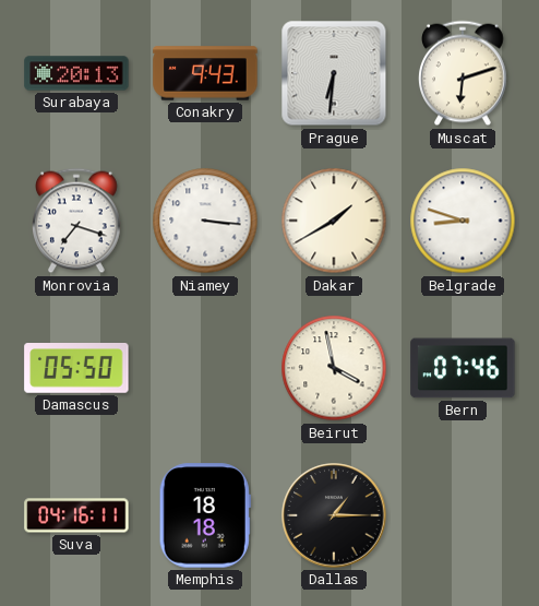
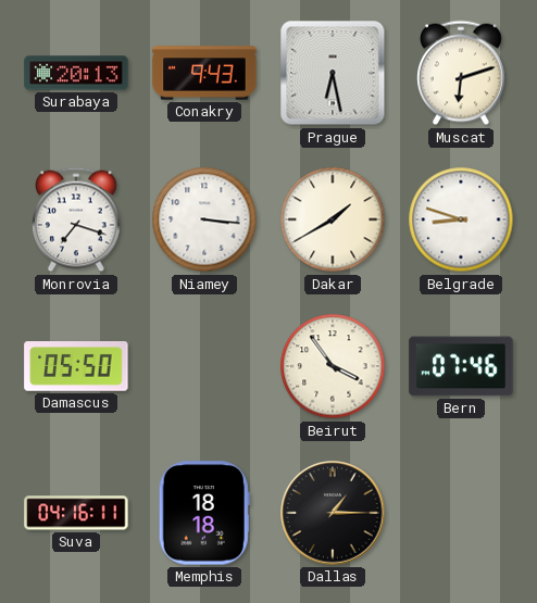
Prague: 6:31 -> 6:28 (333, 73)
Beirut: 3:58 -> 3:54 (333, 366)
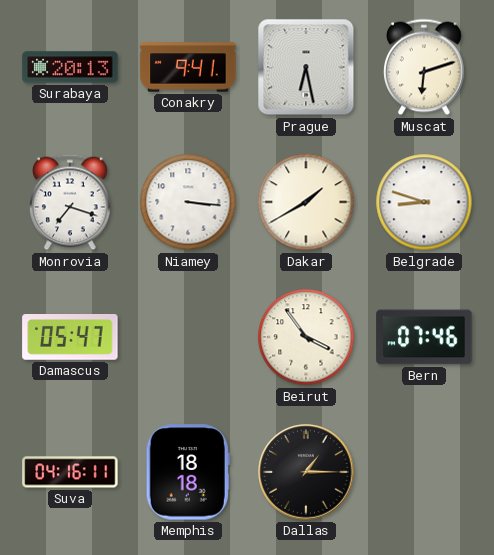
Conakry: 9:43 -> 9:41 (188, 67)
Damascus: 05:50 -> 05:47 (70, 337)
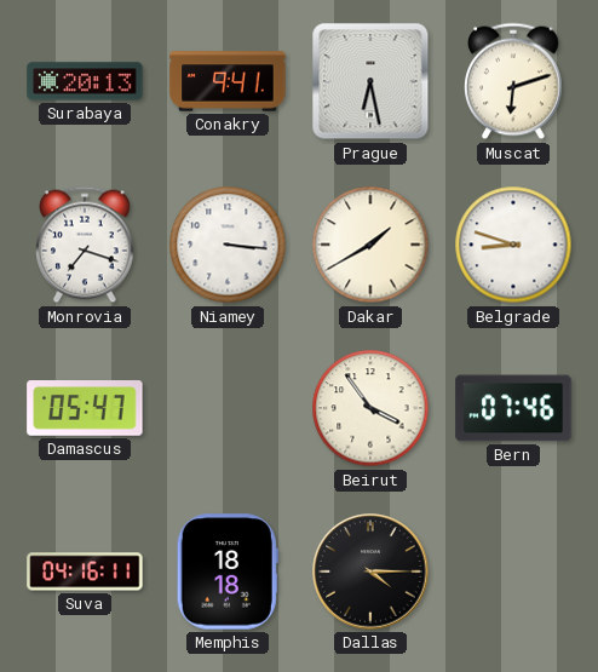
Dallas: 1:15 -> 4:15 (370, 572)
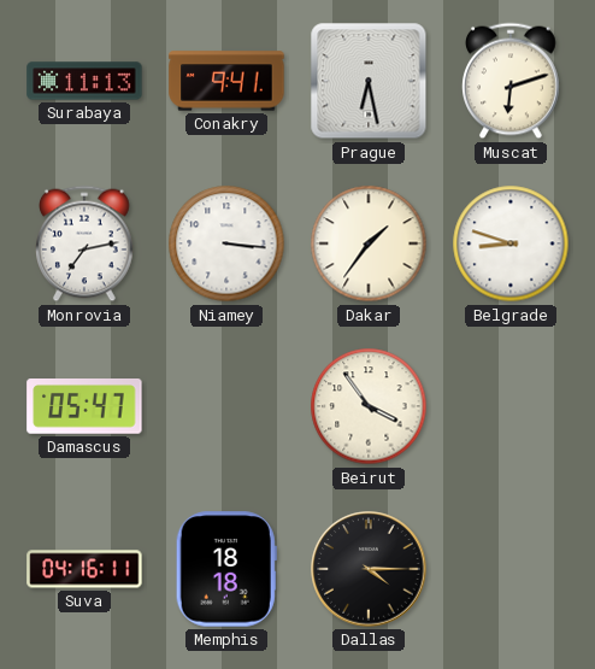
Surabaya: 20:13 -> 11:13 (84, 81)
Monrovia: 7:18 -> 7:13 (86, 243)
Dakar: 1:40 -> 1:36 (369, 243)
Bern: 07:46 -> none (513, 408)
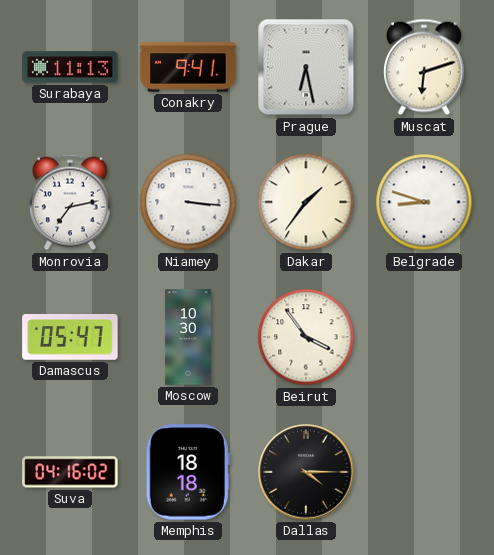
Moscow: none -> 10:30 (188, 337)
Suva: 04:16:11 -> 04:16:02 (70, 472)
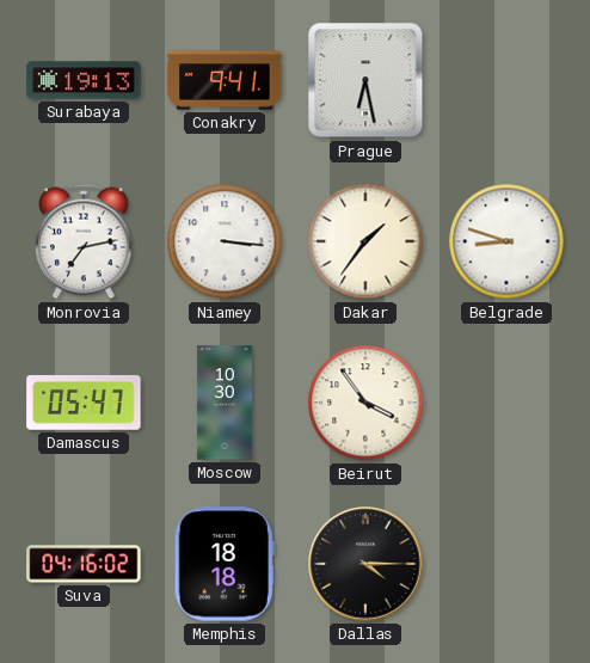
Surabaya: 11:13 -> 19:13 (84, 80)
Muscat: 6:12 -> none (425, 67)
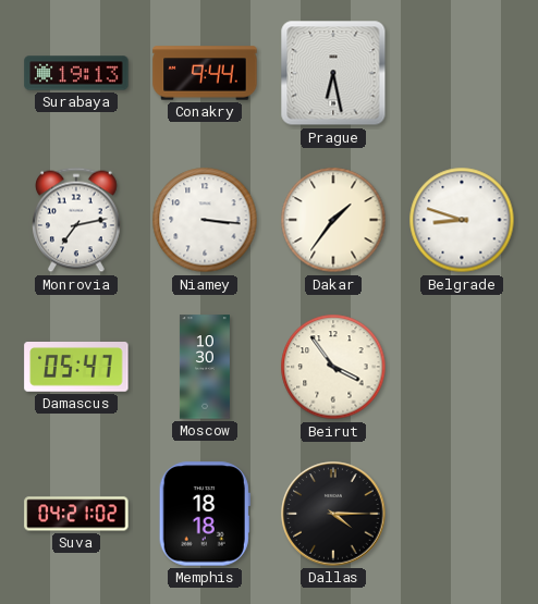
Conakry: 9:41 -> 9:44 (205, 73)
Suva: 04:16 -> 04:21 (76, 514)
